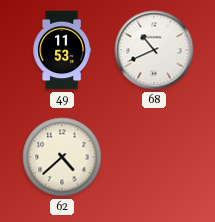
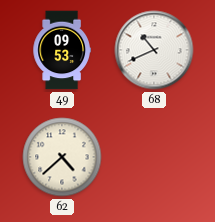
49: 11:53 -> 09:53 (62, 50)
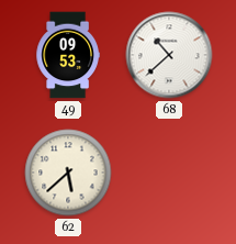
68: 10:41 -> 10:38 (169, 55)
62: 4:38 -> 5:38 (68, 173)
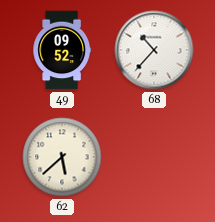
49: 09:53 -> 09:52 (62, 50)
68: 10:38 -> 10:37 (154, 50)
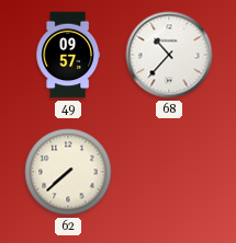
49: 09:52 -> 09:57 (68, 55)
62: 5:38 -> 7:38 (68, 172)
